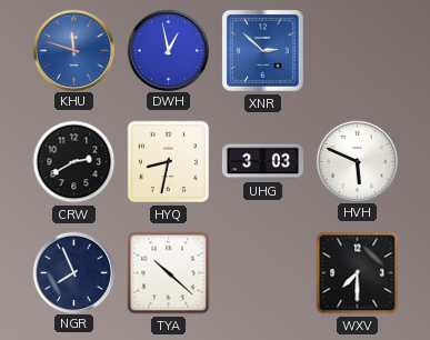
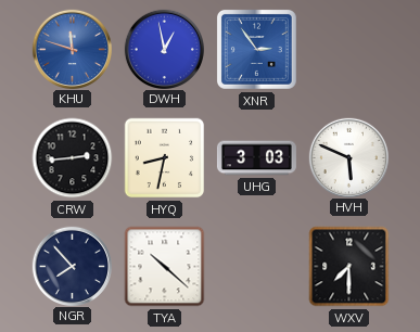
XNR: 2:52 -> 2:54 (256, 49)
CRW: 2:40 -> 2:44 (73, 158)
NGR: 7:56 -> 7:53 (72, 266)
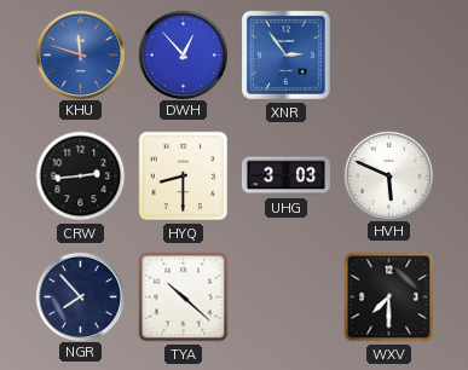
DWH: 12:58 -> 12:53 (183, 54)
HYQ: 8:32 -> 8:30 (184, 177)
